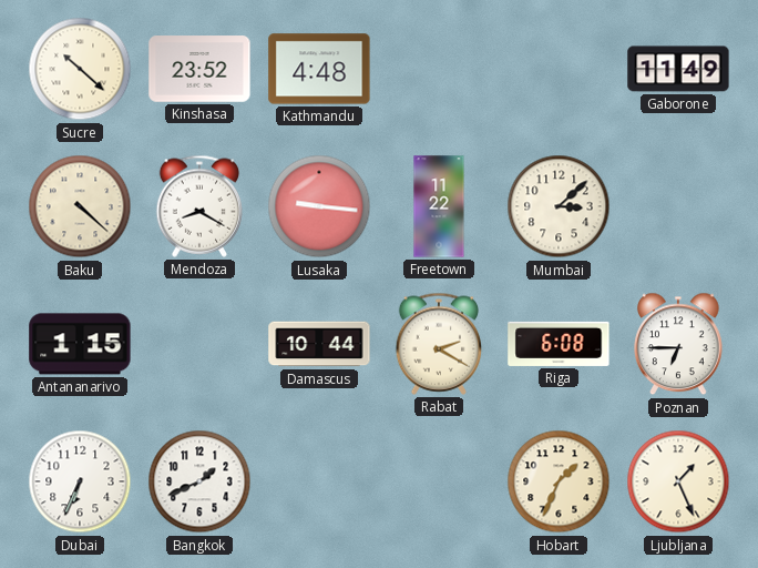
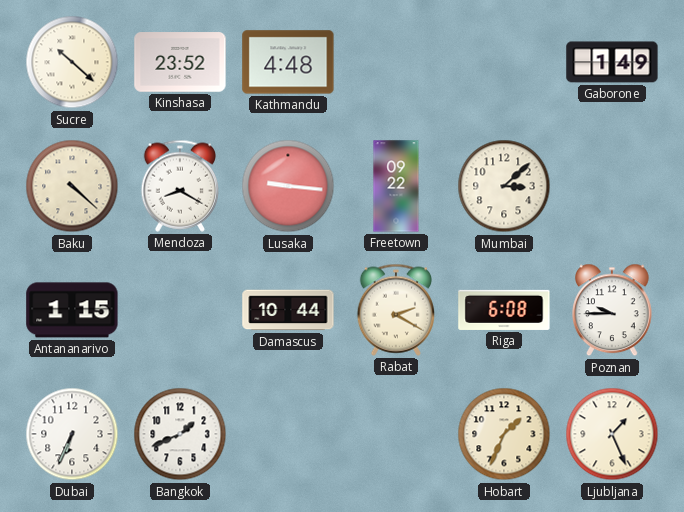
Gaborone: 11:49 -> 1:49 (612, 62)
Freetown: 11:22 -> 09:22 (396, 186)
Poznan: 6:45 -> 9:45 (613, 310)
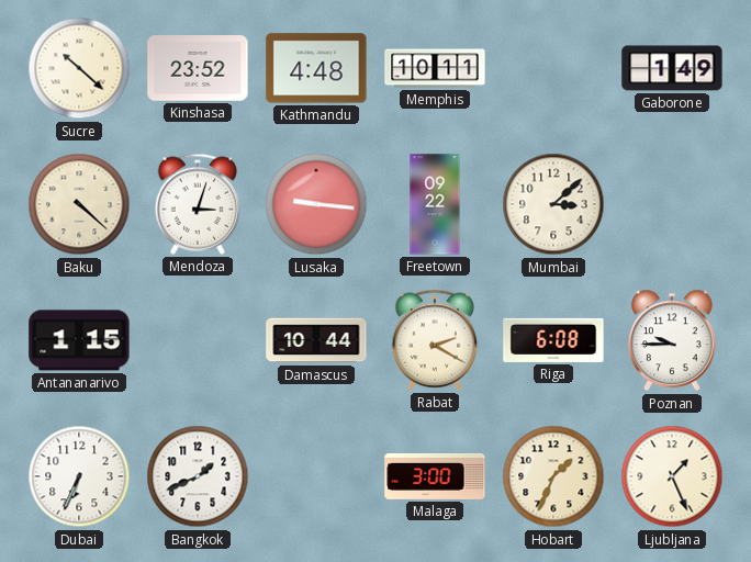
Memphis: none -> 10:11 (435, 68)
Mendoza: 8:20 -> 3:03 (198, 204)
Malaga: none -> 3:00 (435, 476)
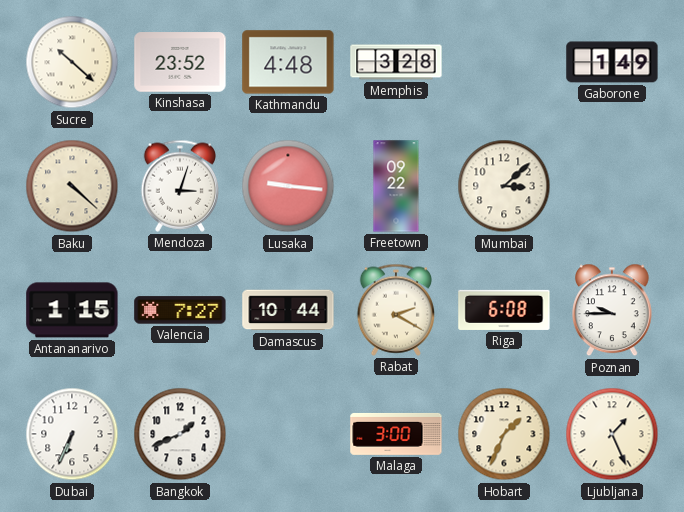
Memphis: 10:11 -> 3:28 (396, 62)
Valencia: none -> 7:27 (180, 310)
